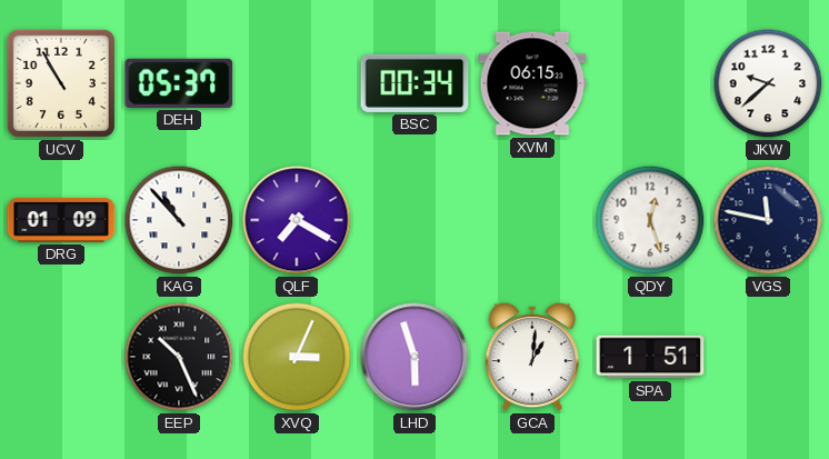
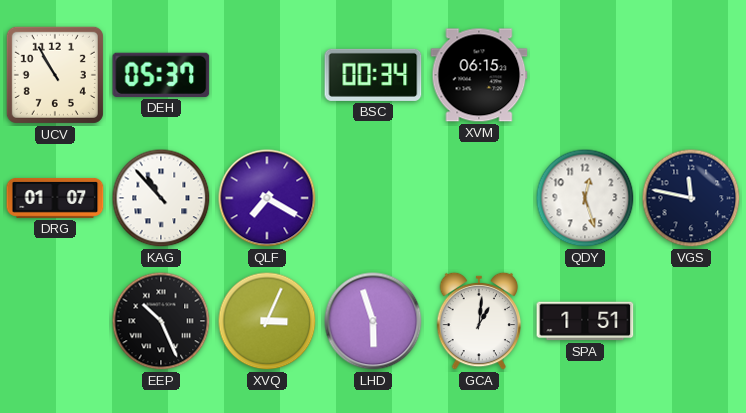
JKW: 9:38 -> none (768, 83)
DRG: 01:09 -> 01:07 (55, 198)
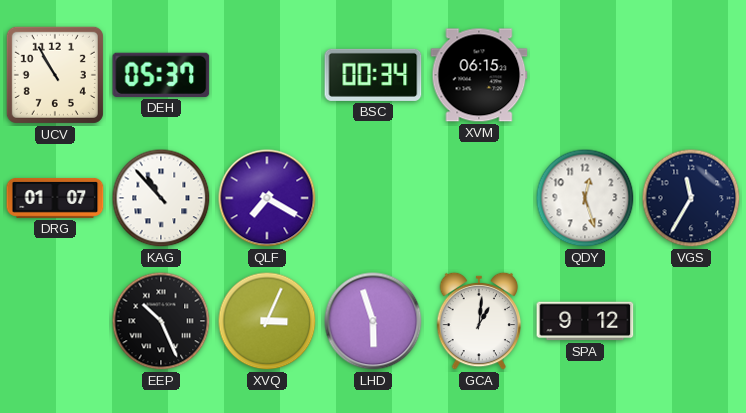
VGS: 11:47 -> 11:35 (691, 198)
SPA: 1:51 -> 9:12 (585, 321)
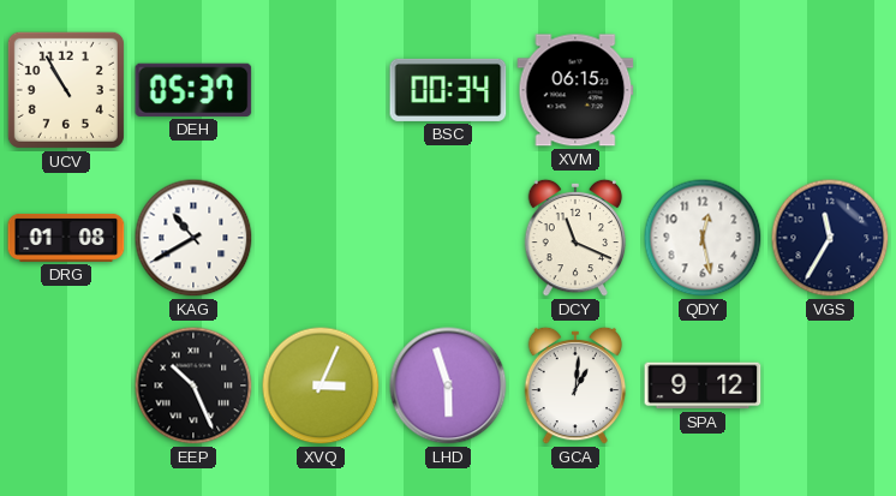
DRG: 01:07 -> 01:08 (66, 238)
KAG: 10:53 -> 10:40 (193, 238)
QLF: 7:20 -> none (267, 198)
DCY: none -> 11:19 (575, 238)
QDY: 12:27 -> 12:28 (703, 238)
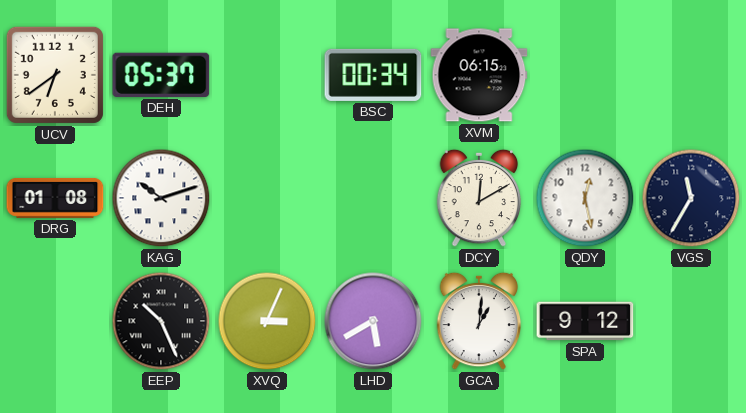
UCV: 10:55 -> 6:39 (55, 75)
KAG: 10:40 -> 10:12 (161, 198)
DCY: 11:19 -> 12:10 (479, 198)
LHD: 5:57 -> 5:40 (373, 321)
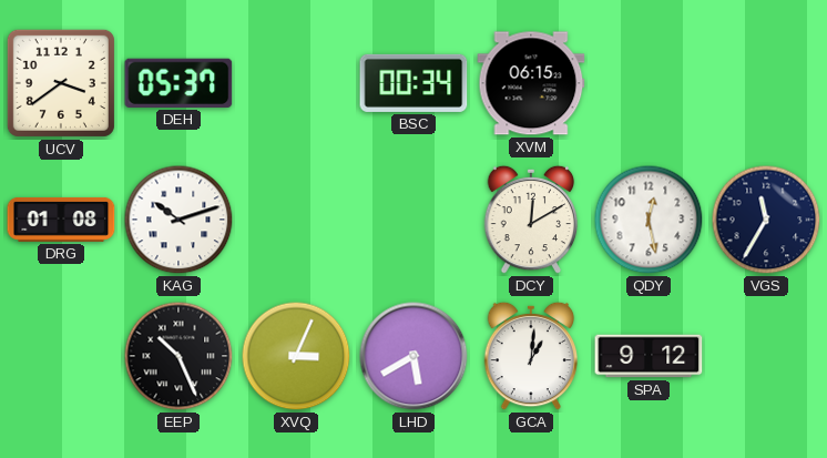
UCV: 6:39 -> 3:39 (61, 83)
